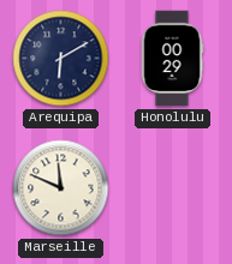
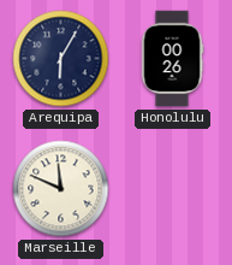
Arequipa: 6:10 -> 6:05 (61, 59)
Honolulu: 00:29 -> 00:26 (172, 59)
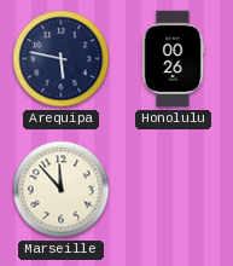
Arequipa: 6:05 -> 5:47 (62, 59)
Marseille: 11:49 -> 11:53 (62, 190)
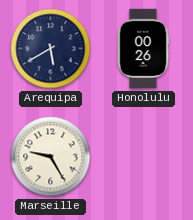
Arequipa: 5:47 -> 5:40 (51, 49)
Marseille: 11:53 -> 9:25 (51, 157)
